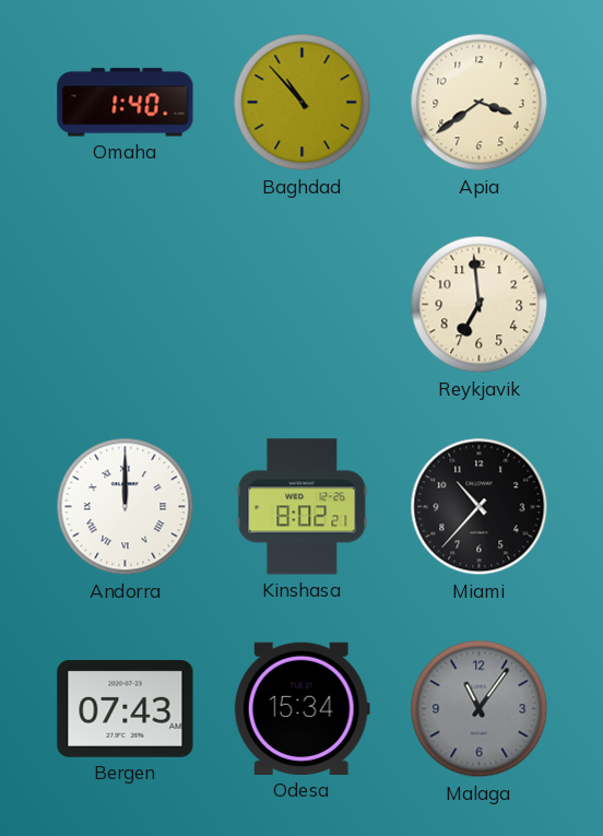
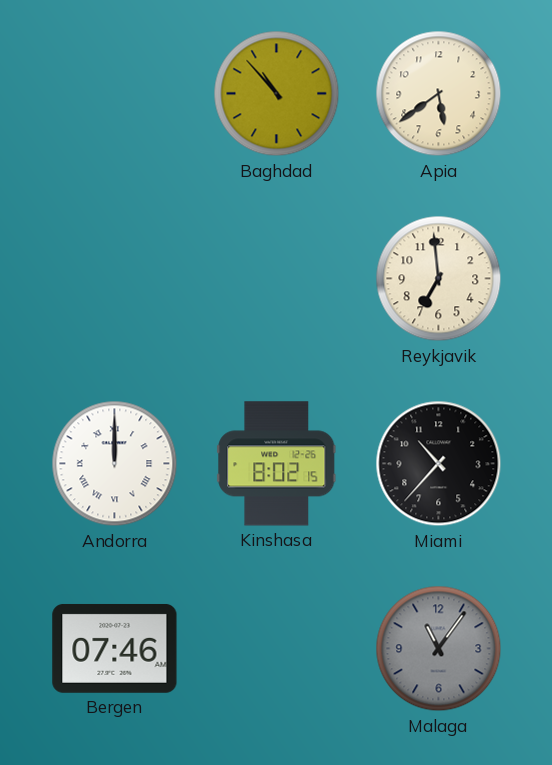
Omaha: 1:40 -> none (126, 103)
Apia: 3:39 -> 5:39 (439, 94)
Kinshasa: 8:02:21 -> 8:02:15 (277, 464)
Bergen: 07:43 -> 07:46 (115, 648)
Odesa: 15:34 -> none (301, 708)
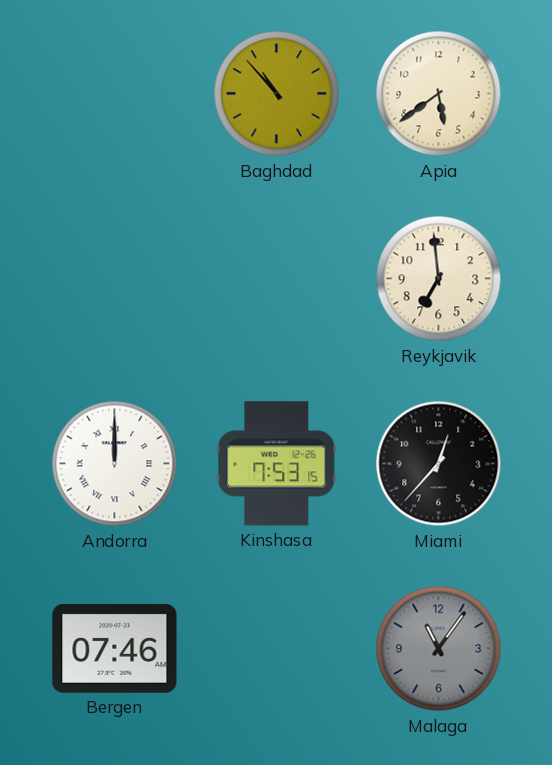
Kinshasa: 8:02 -> 7:53 (277, 464)
Miami: 10:37 -> 12:37 (439, 464)
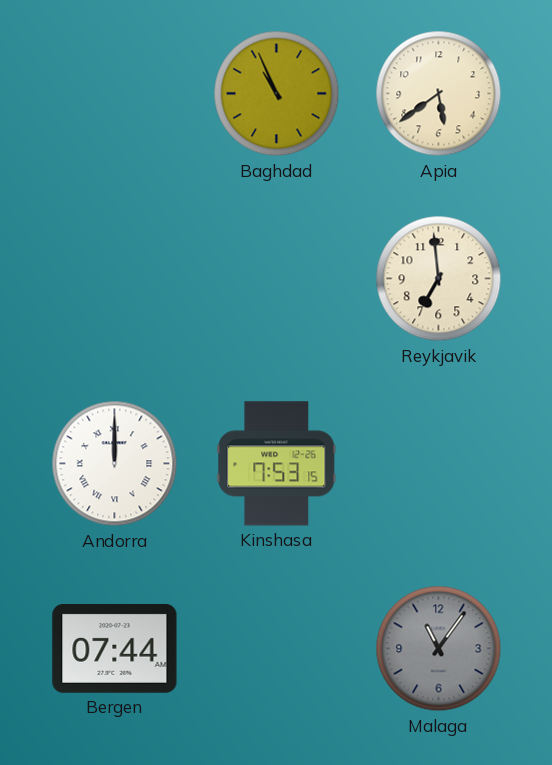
Baghdad: 10:53 -> 10:56 (277, 94)
Miami: 12:37 -> none (439, 464)
Bergen: 07:46 -> 07:44 (115, 648)
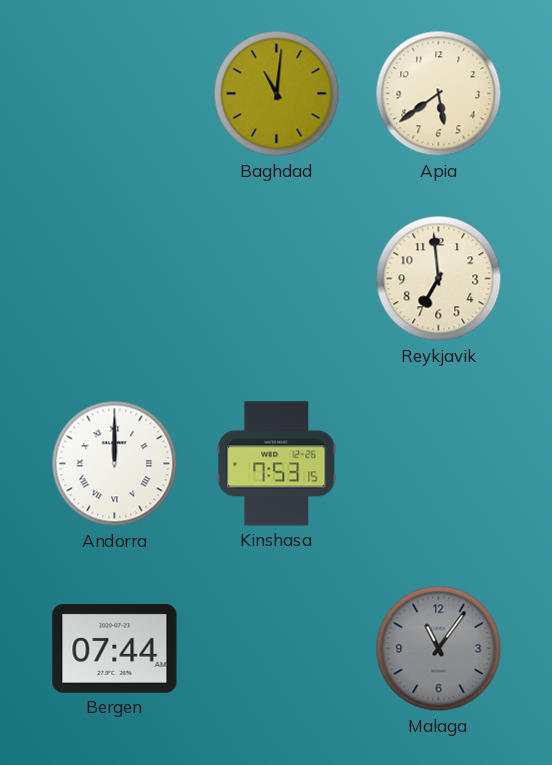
Baghdad: 10:56 -> 11:01 (277, 94)
